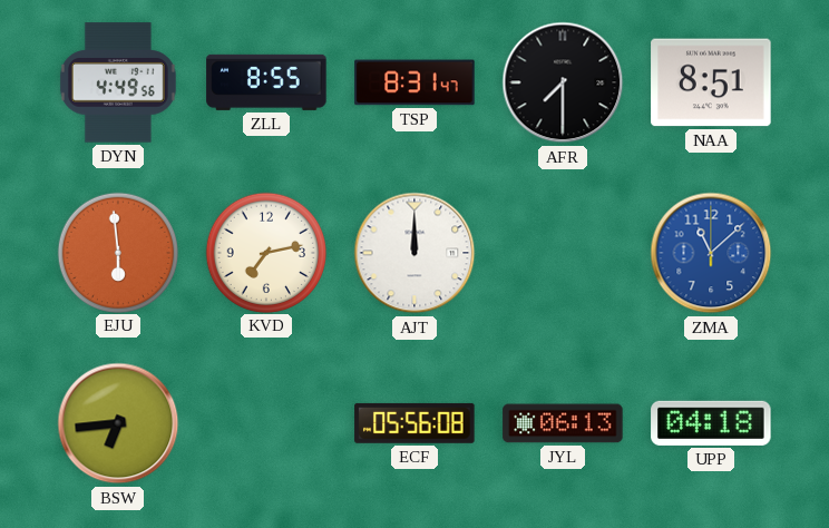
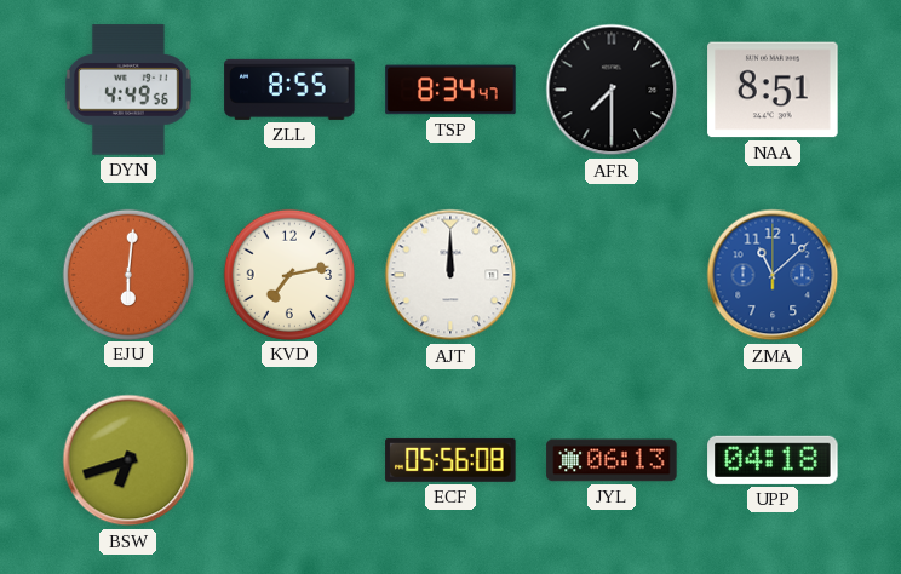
TSP: 8:31 -> 8:34 (450, 90)
EJU: 5:59 -> 6:01 (127, 274)
BSW: 6:44 -> 6:42 (128, 460)
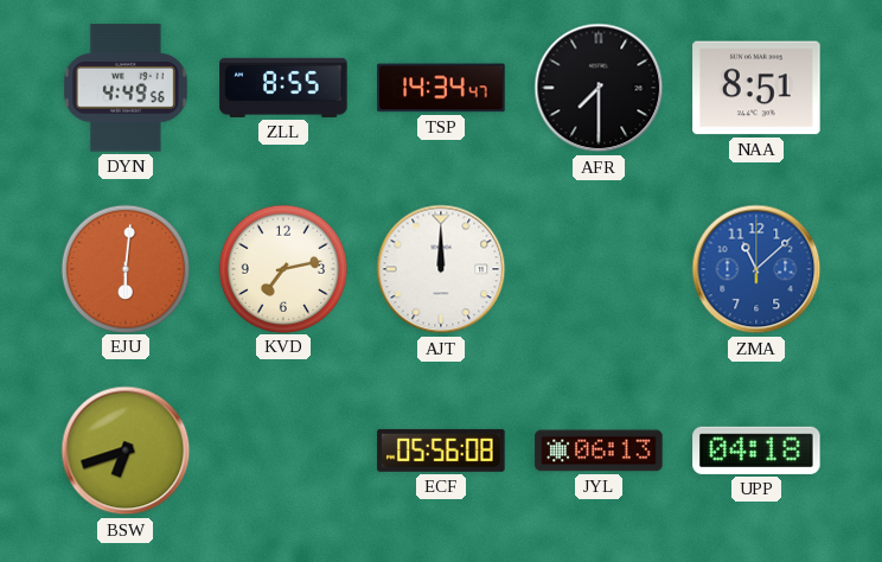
TSP: 8:34 -> 14:34 (441, 88)
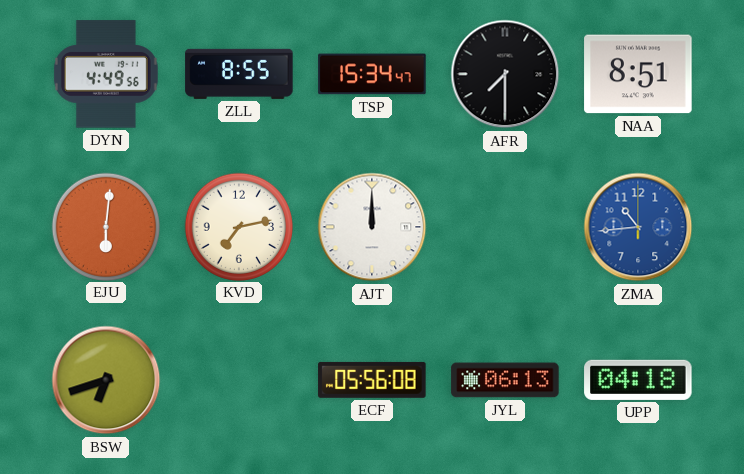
TSP: 14:34 -> 15:34 (372, 74)
ZMA: 11:08 -> 10:44 (638, 227)
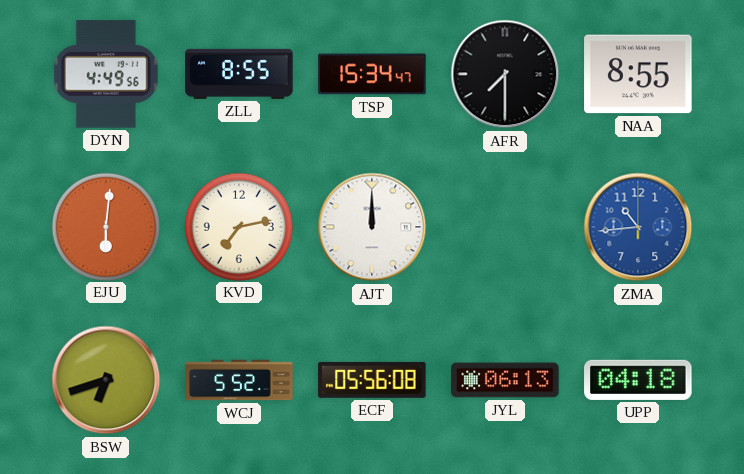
NAA: 8:51 -> 8:55 (638, 74)
WCJ: none -> 5:52 (239, 380)
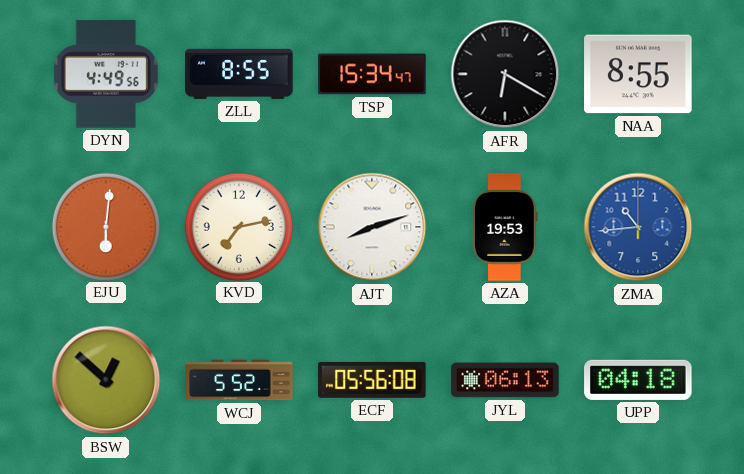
AFR: 7:30 -> 6:20 (505, 74)
AJT: 12:00 -> 8:12 (372, 227)
AZA: none -> 19:53 (506, 227)
BSW: 6:42 -> 12:52 (106, 380)
